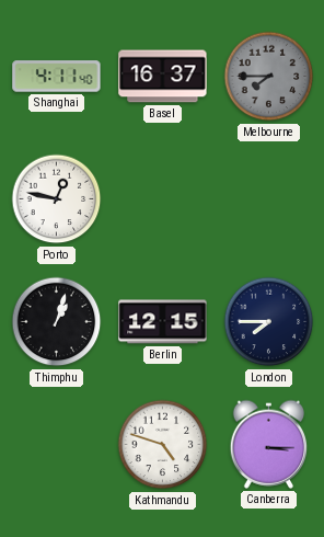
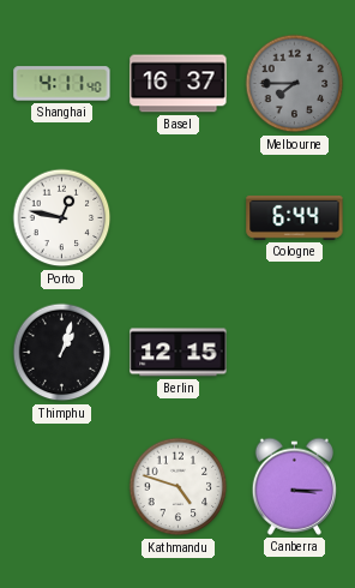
Cologne: none -> 6:44 (295, 217)
London: 7:45 -> none (269, 322)
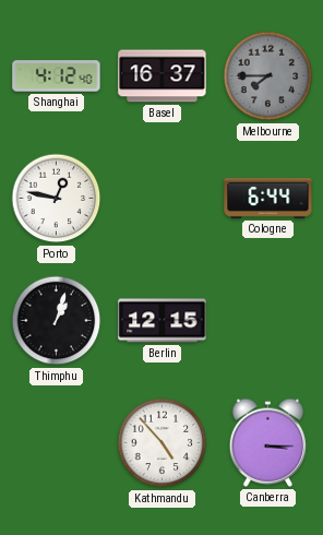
Shanghai: 4:11 -> 4:12 (57, 76)
Kathmandu: 4:48 -> 4:53 (163, 443)
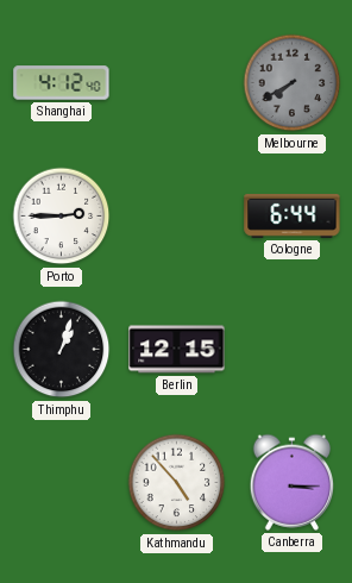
Basel: 16:37 -> none (163, 76)
Melbourne: 7:45 -> 7:40 (293, 83)
Porto: 12:47 -> 2:45 (62, 217)
